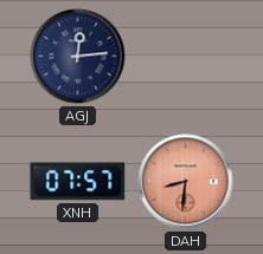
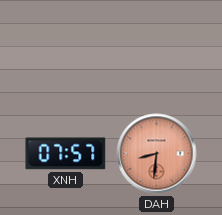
AGJ: 12:14 -> none (78, 57)
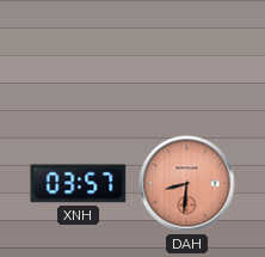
XNH: 07:57 -> 03:57 (79, 184)
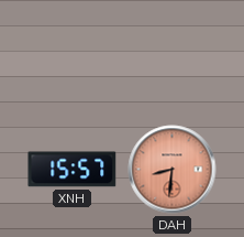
XNH: 03:57 -> 15:57 (73, 170)
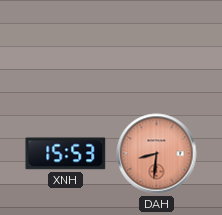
XNH: 15:57 -> 15:53 (66, 154)
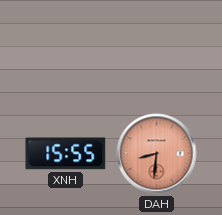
XNH: 15:53 -> 15:55 (66, 154)
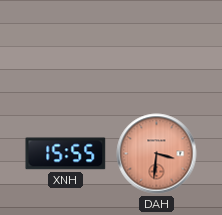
DAH: 8:31 -> 3:31 (157, 154)
